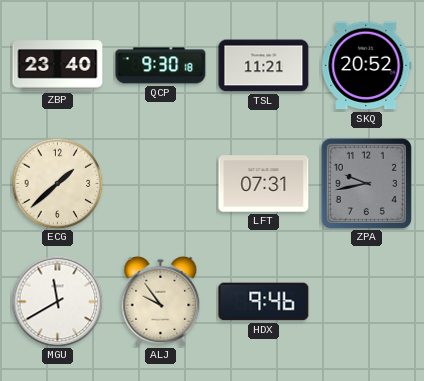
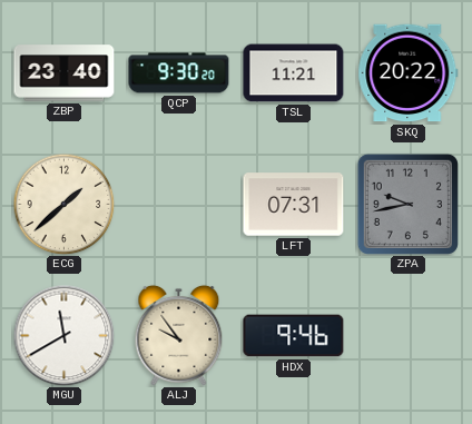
QCP: 9:30:18 -> 9:30:20 (179, 73)
SKQ: 20:52 -> 20:22 (409, 73)
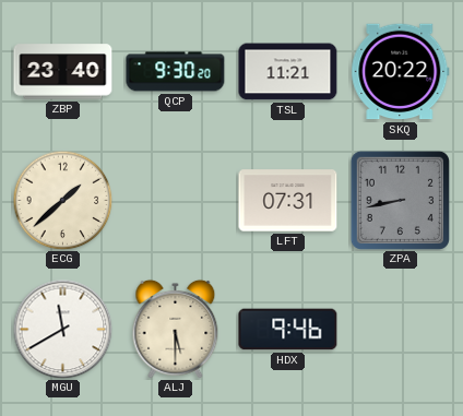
ZPA: 9:43 -> 8:43 (400, 200)
ALJ: 9:54 -> 5:30 (176, 329)
